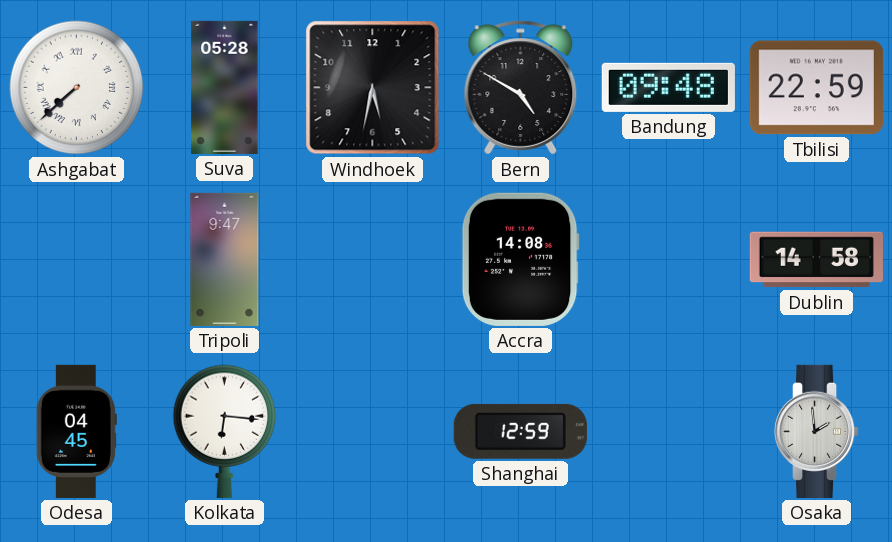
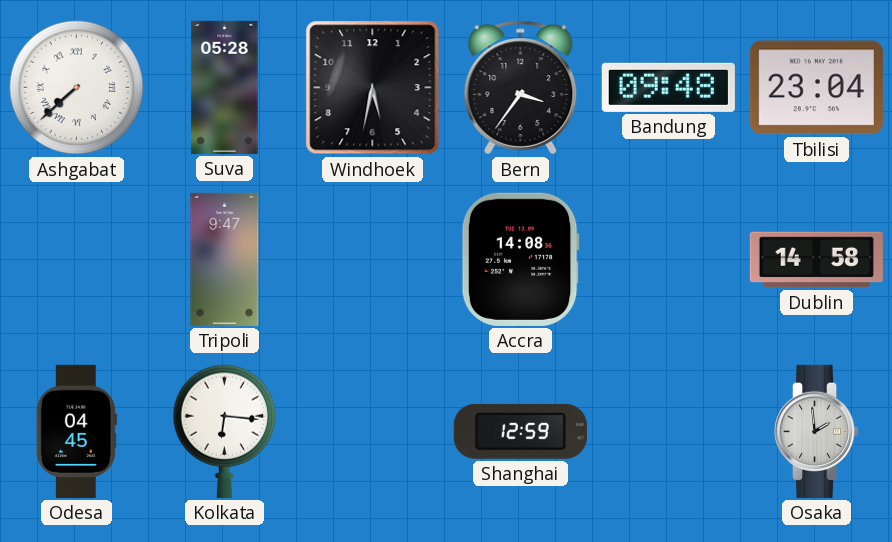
Bern: 4:50 -> 3:36 (521, 88)
Tbilisi: 22:59 -> 23:04 (816, 88)
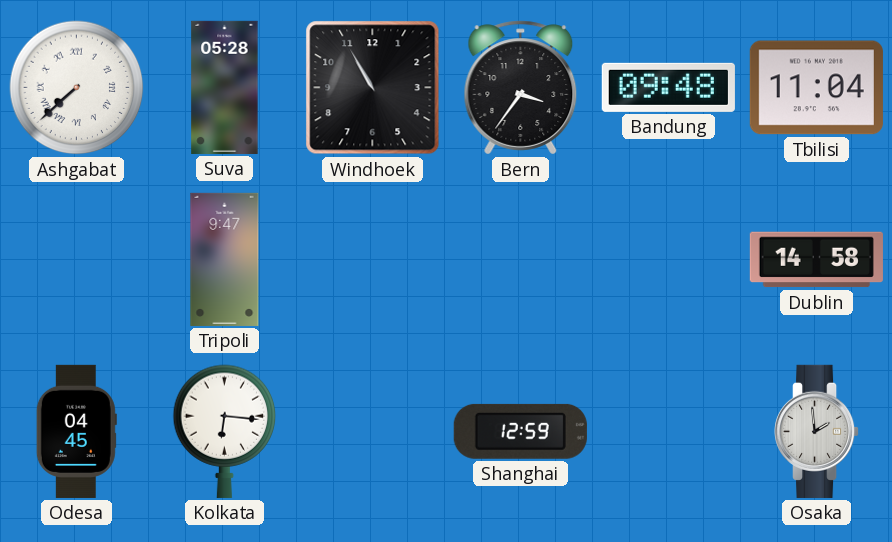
Windhoek: 5:32 -> 10:55 (373, 88)
Tbilisi: 23:04 -> 11:04 (816, 88)
Accra: 14:08 -> none (520, 259)
